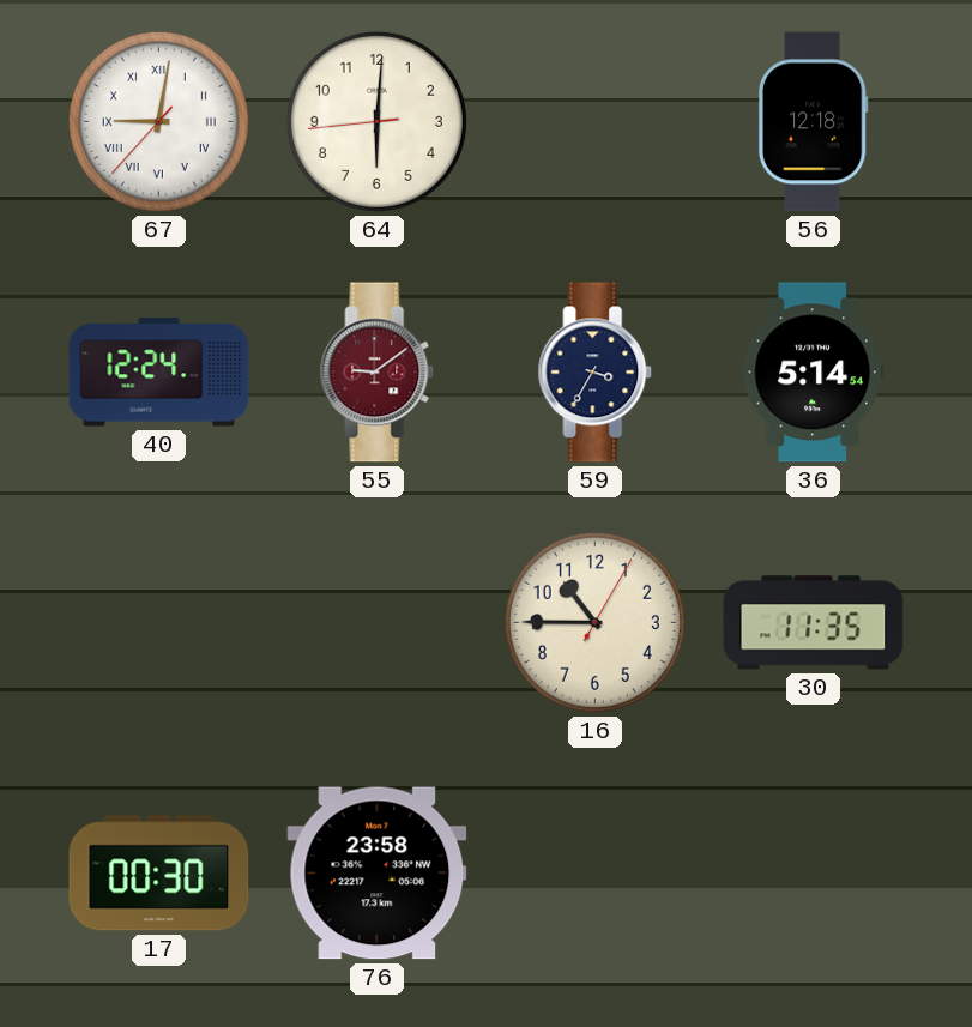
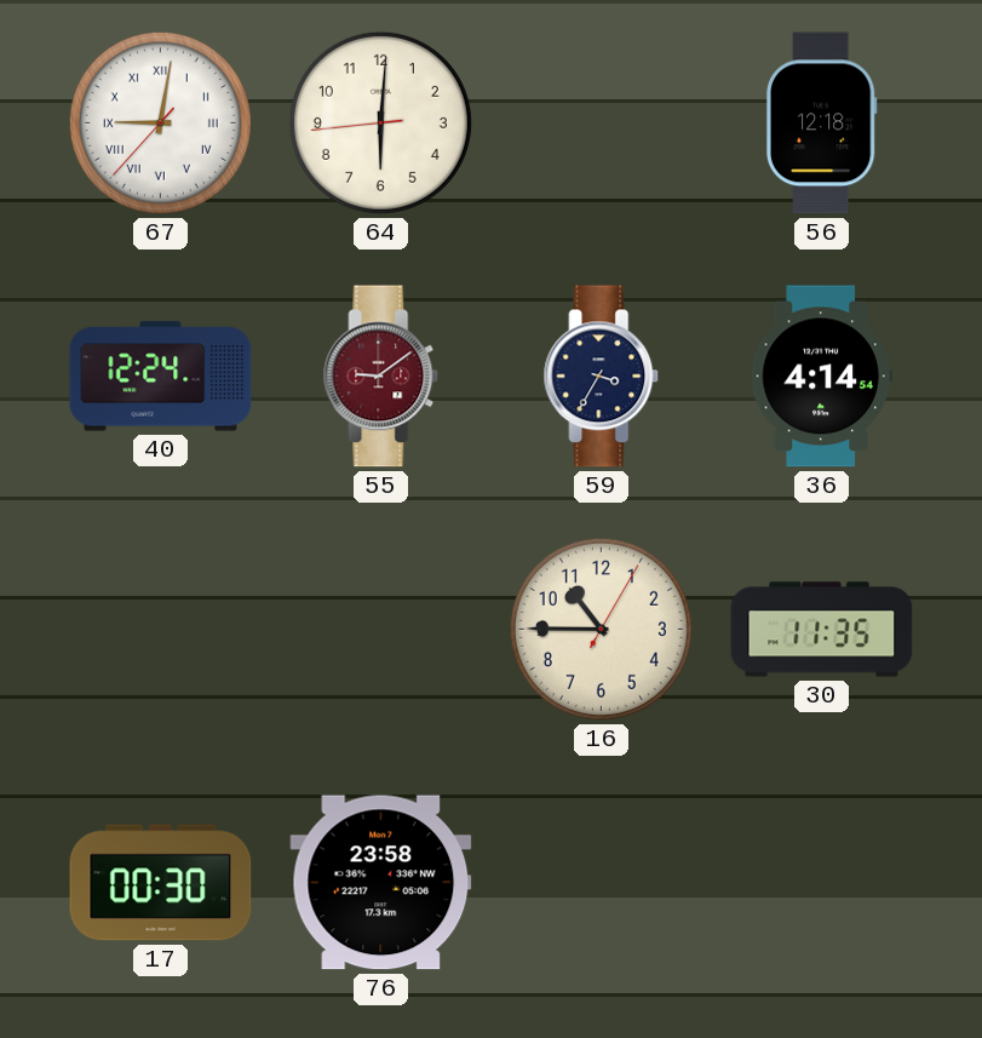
36: 5:14 -> 4:14 (821, 377)
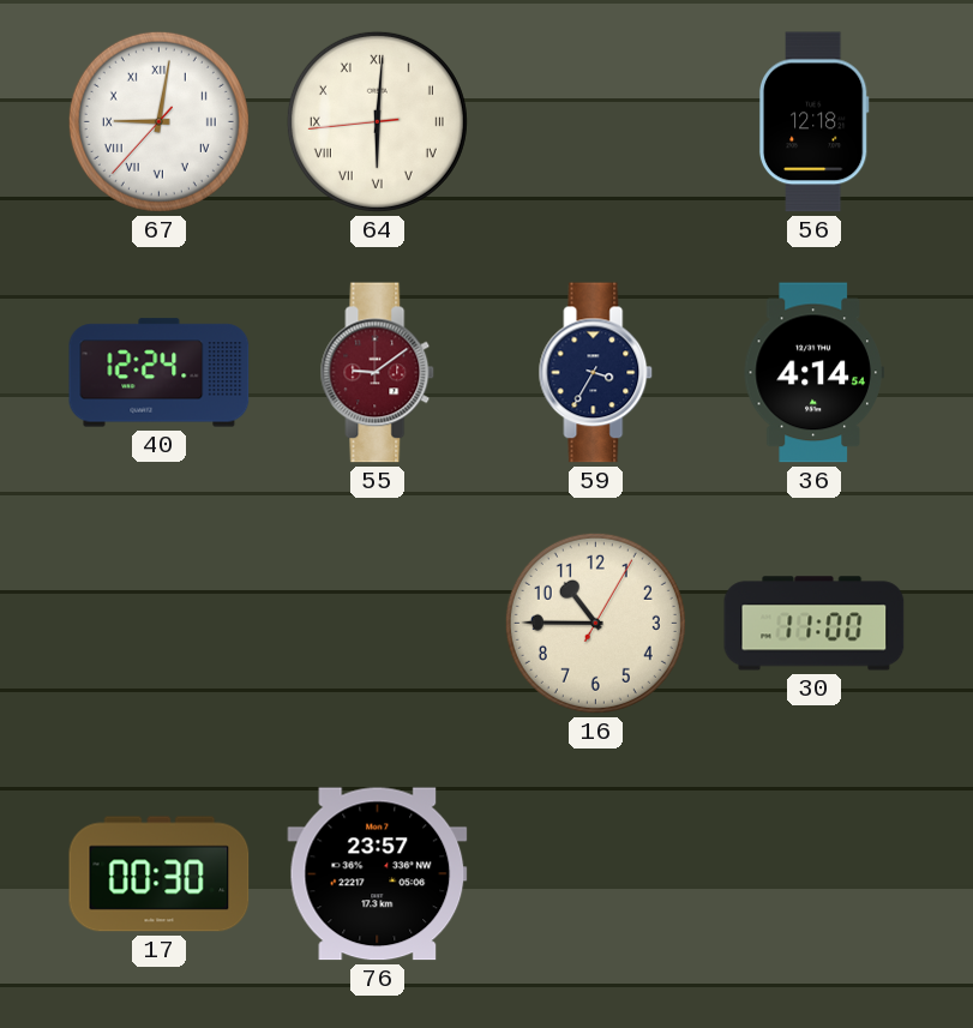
64 numerals: Arabic -> Roman (377, 121)
30: 11:35 -> 11:00 (815, 624)
76: 23:58 -> 23:57 (378, 874)
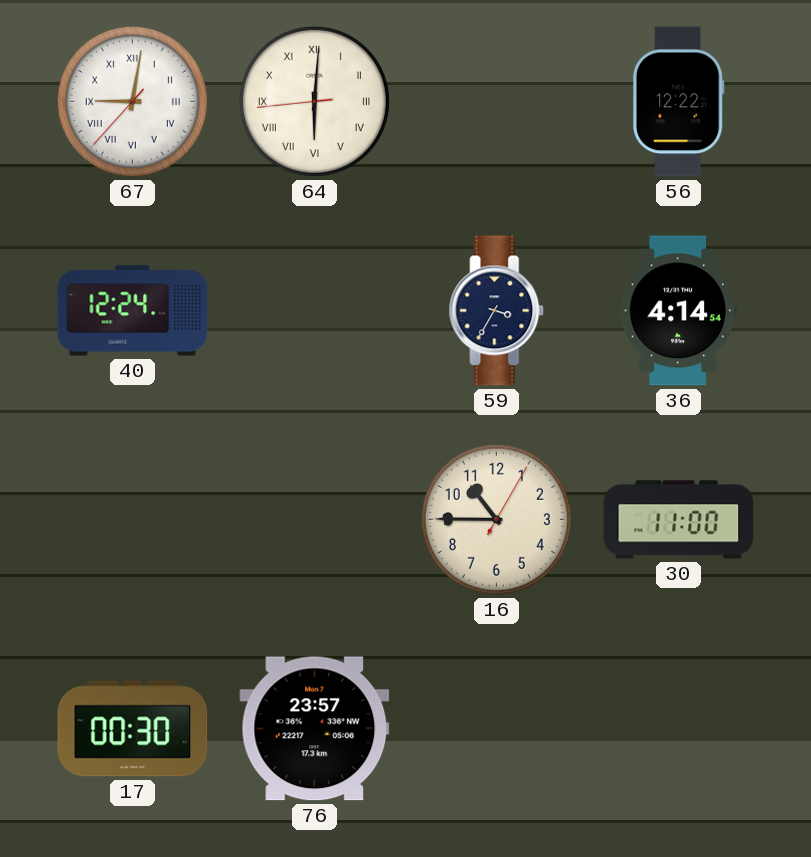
56: 12:18 -> 12:22 (678, 102)
55: 9:09 -> none (378, 373)
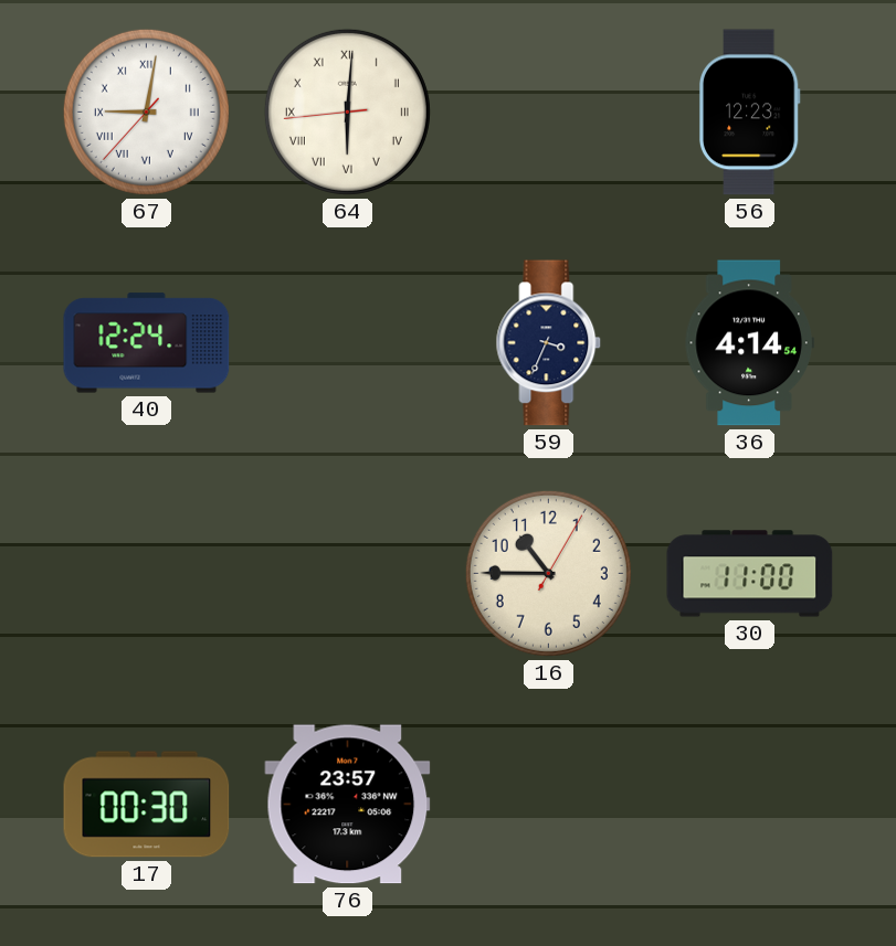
56: 12:22 -> 12:23 (749, 113)
59: 3:35 -> 3:34 (549, 343)
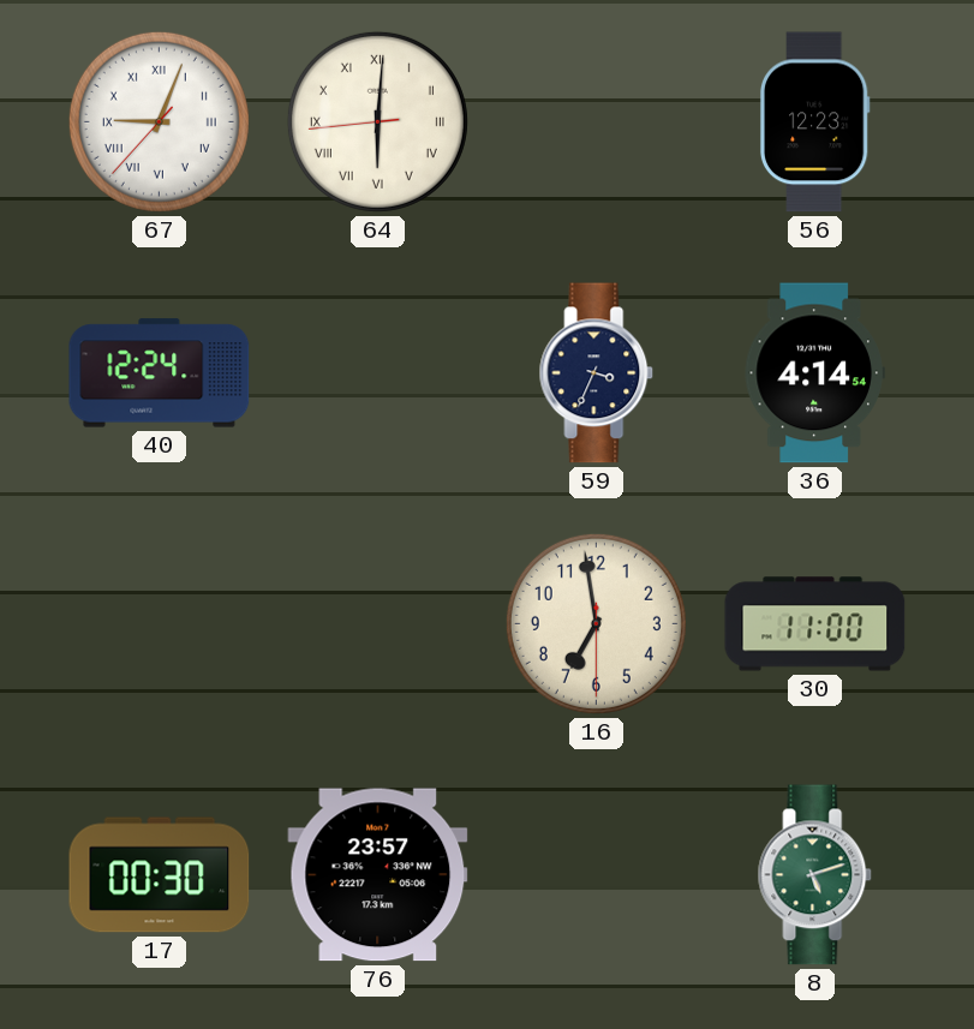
67: 9:01 -> 9:03 (159, 121)
16: 10:45 -> 6:58 (596, 623)
8: none -> 5:12 (815, 875)
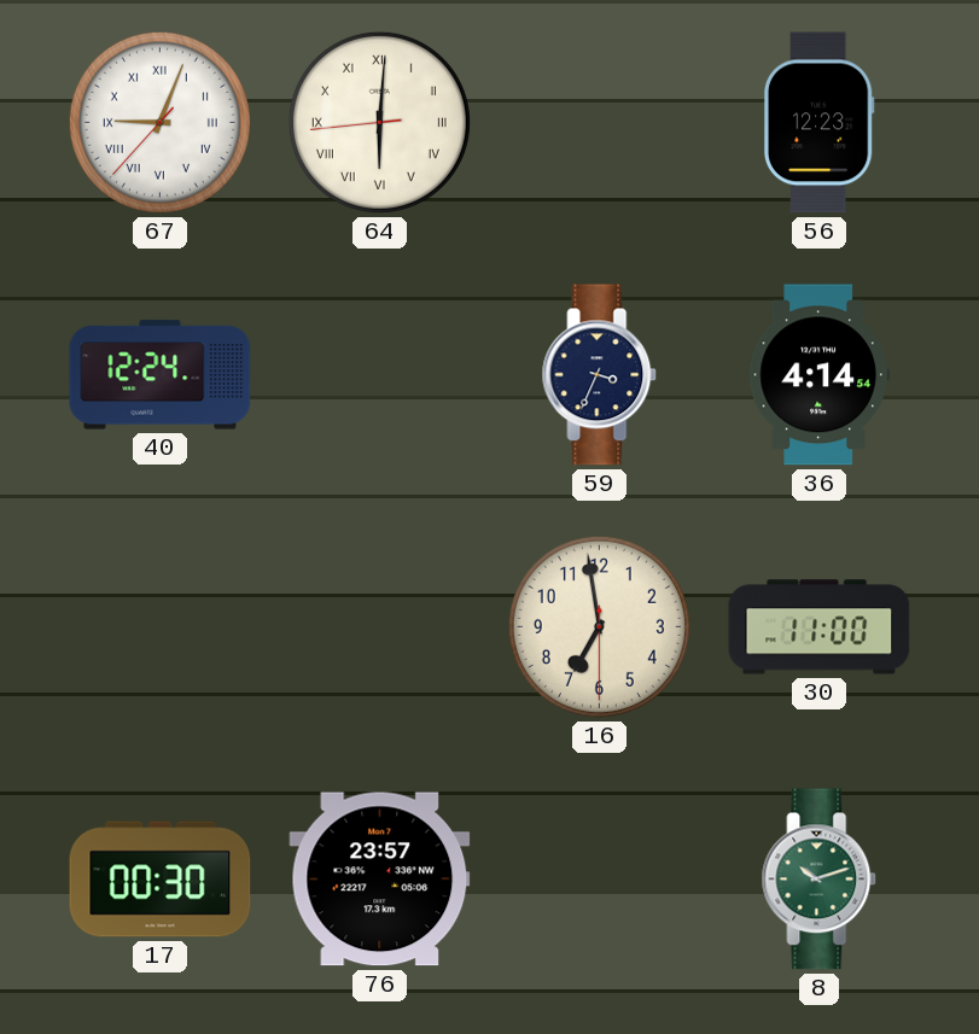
8: 5:12 -> 10:12 (820, 880)
